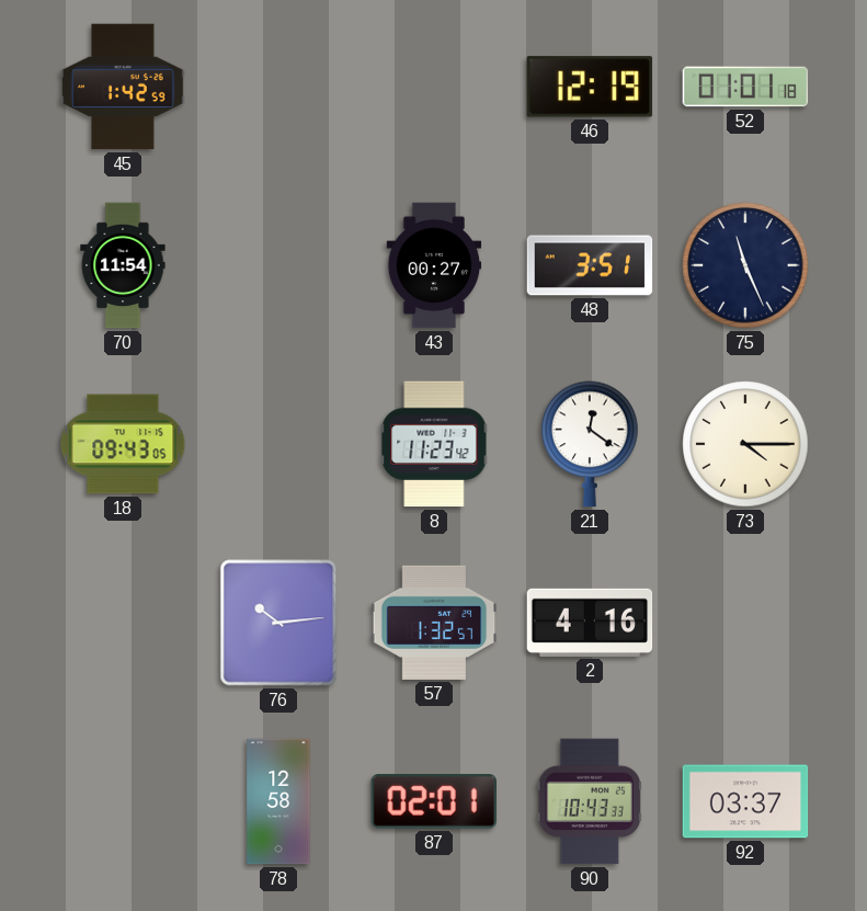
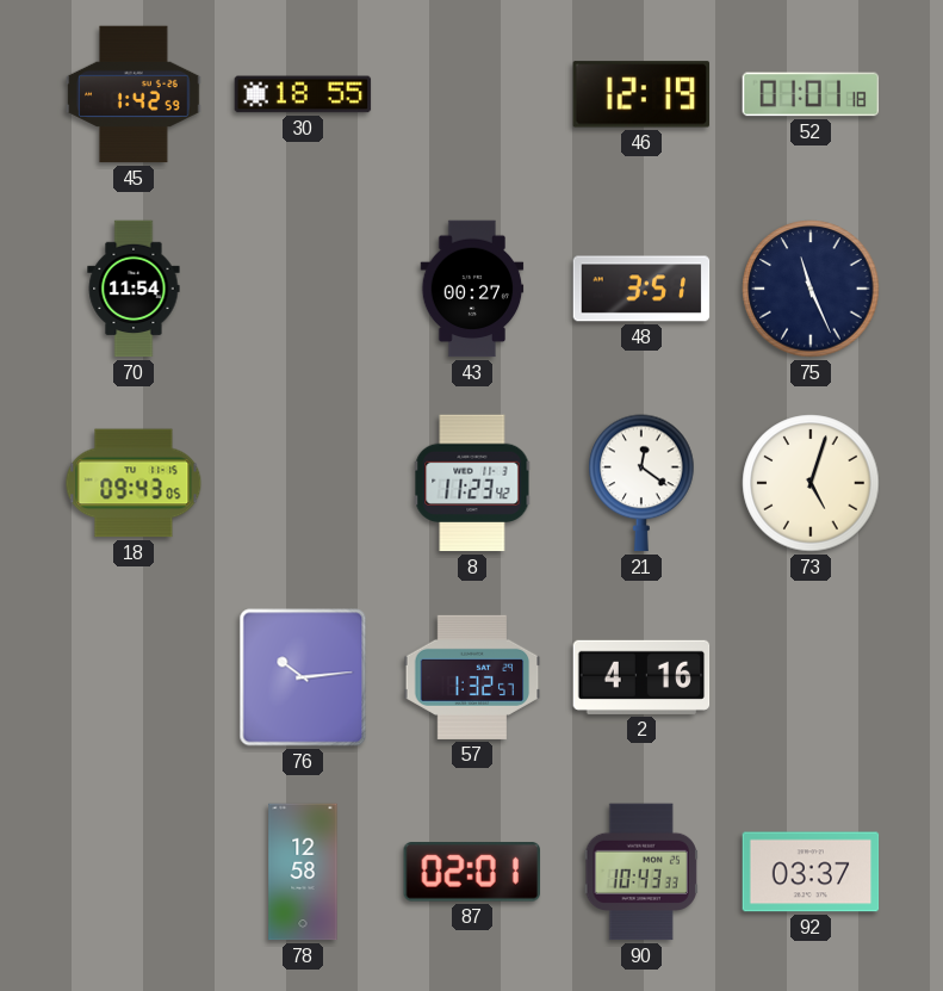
30: none -> 18:55 (303, 94)
73: 4:15 -> 5:03 (811, 483)
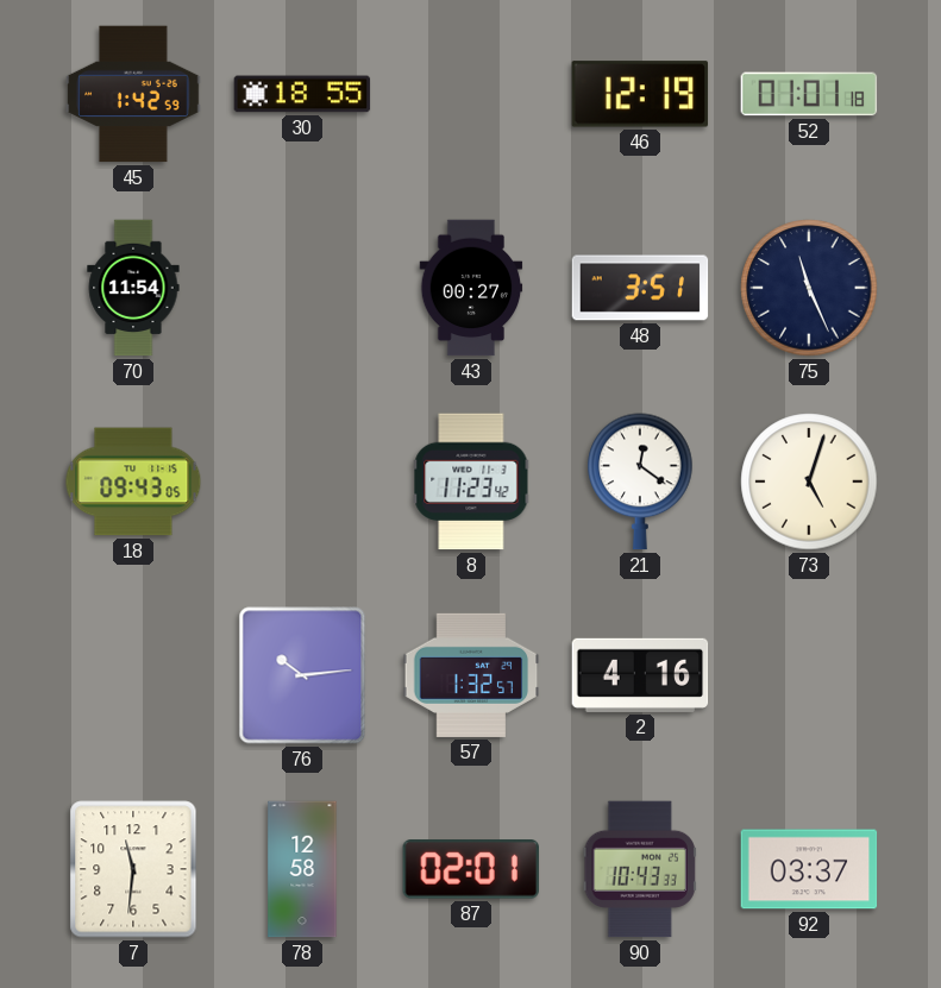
7: none -> 11:31 (133, 869)
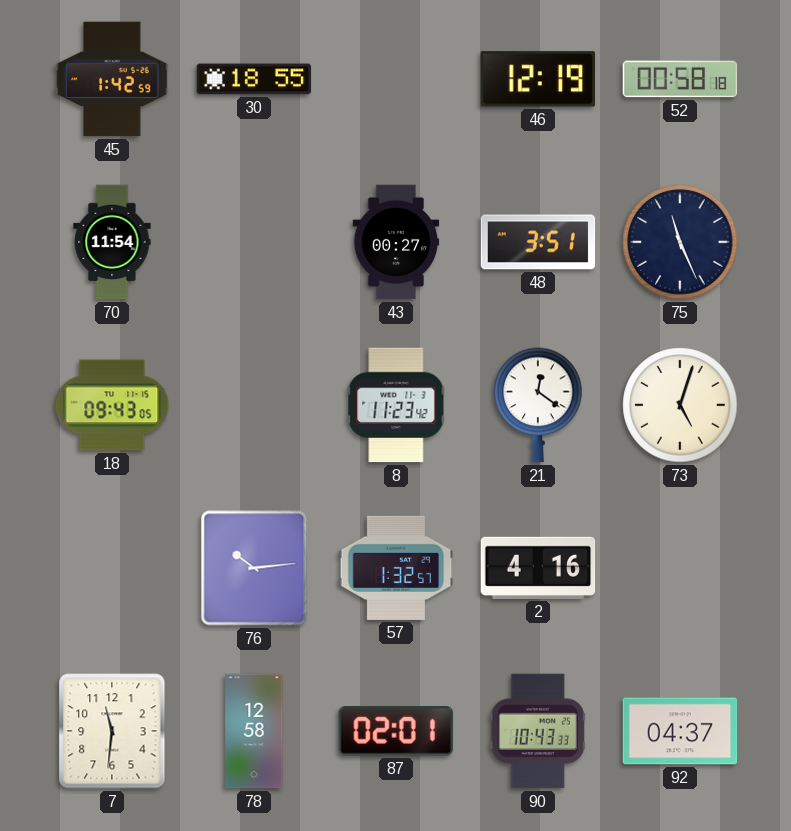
52: 01:01 -> 00:58 (680, 79)
92: 03:37 -> 04:37 (680, 731)
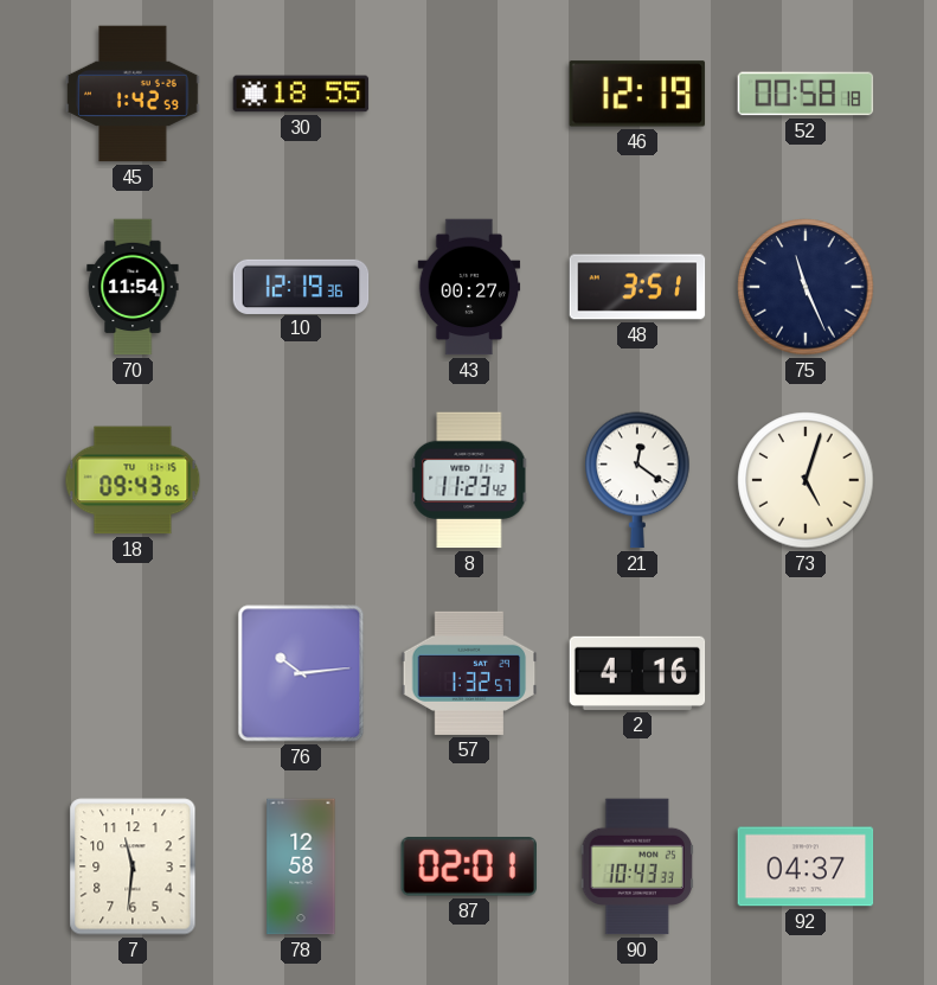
10: none -> 12:19 (301, 286)
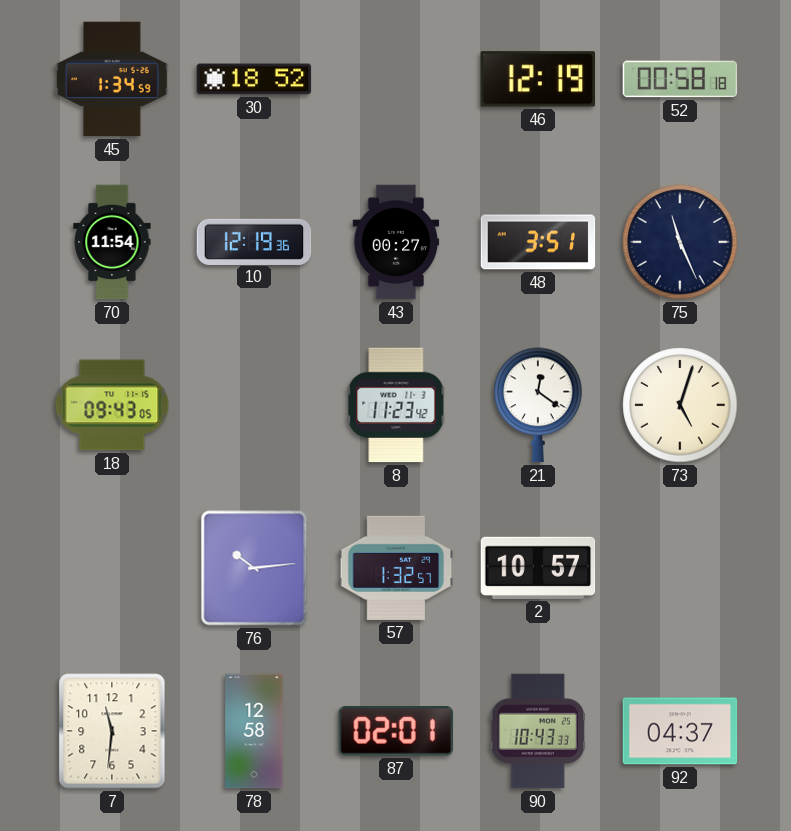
45: 1:42 -> 1:34 (112, 79)
30: 18:55 -> 18:52 (254, 79)
2: 4:16 -> 10:57 (538, 568)
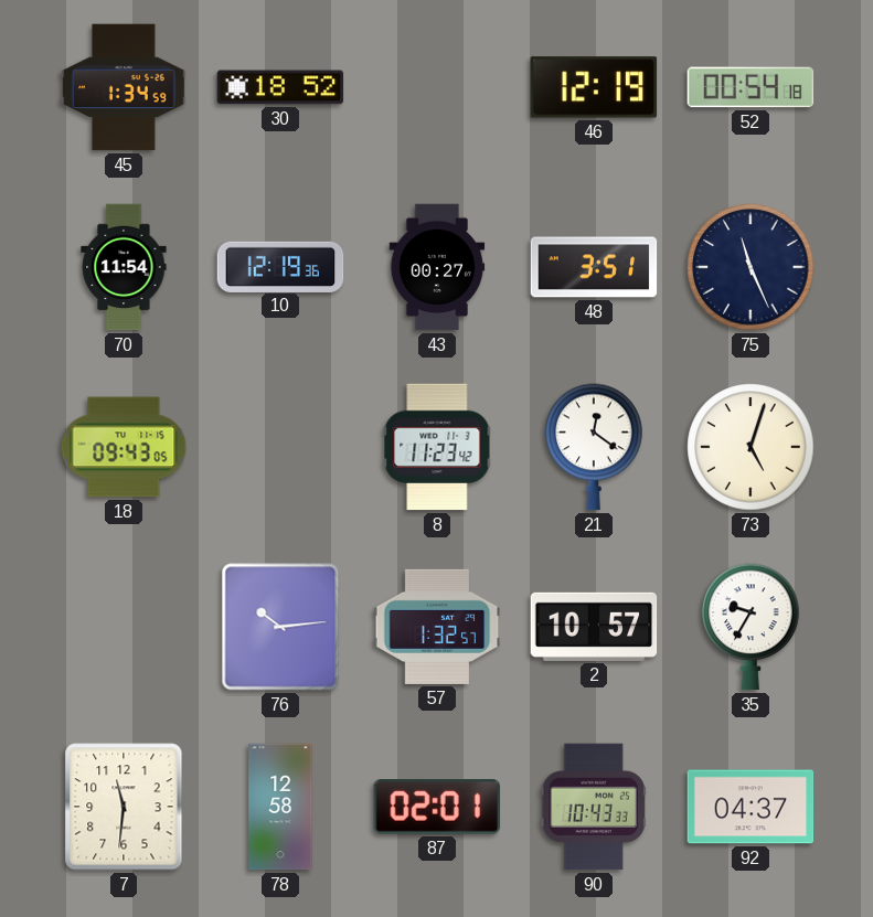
52: 00:58 -> 00:54 (750, 87)
35: none -> 9:35 (750, 627)
